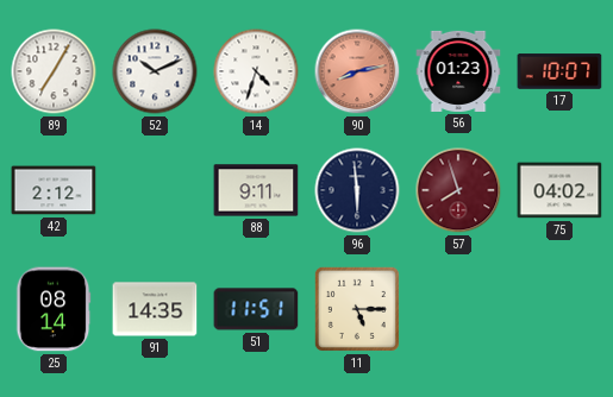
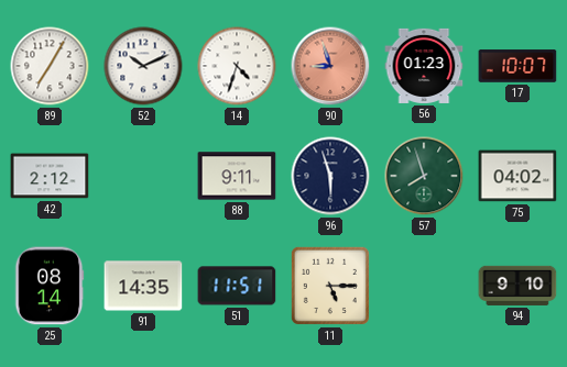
90: 8:13 -> 8:57 (330, 66)
96: 5:59 -> 5:57 (330, 176)
57 dial: burgundy -> green (424, 176)
94: none -> 9:10 (517, 286)
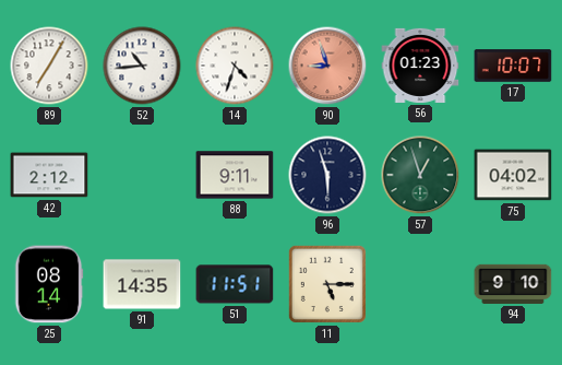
52: 10:11 -> 10:44 (142, 66)
57: 7:57 -> 12:57 (420, 175)
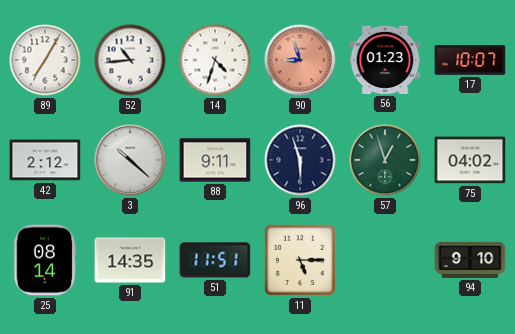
3: none -> 10:22 (130, 160)
